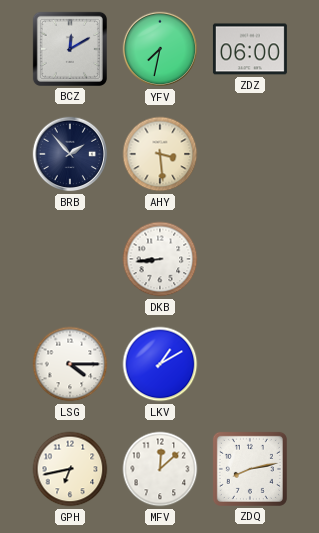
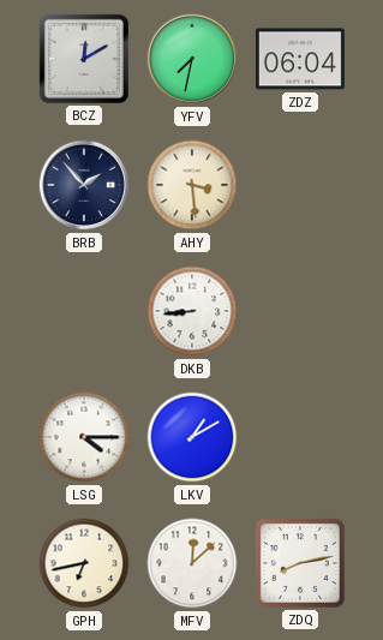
ZDZ: 06:00 -> 06:04 (300, 59)
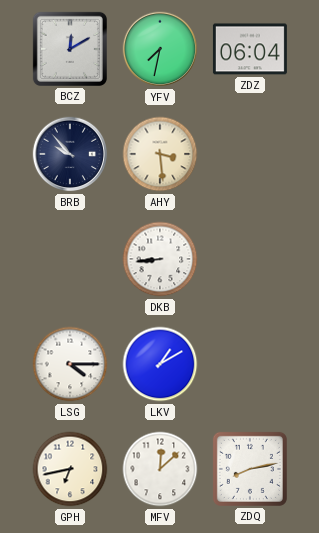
BRB: 1:53 -> 9:53 (70, 154)
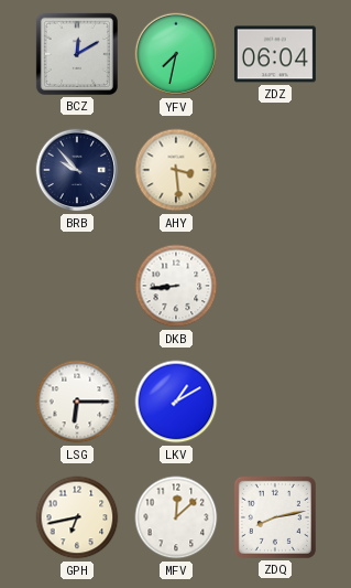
LSG: 4:15 -> 6:15 (77, 402)
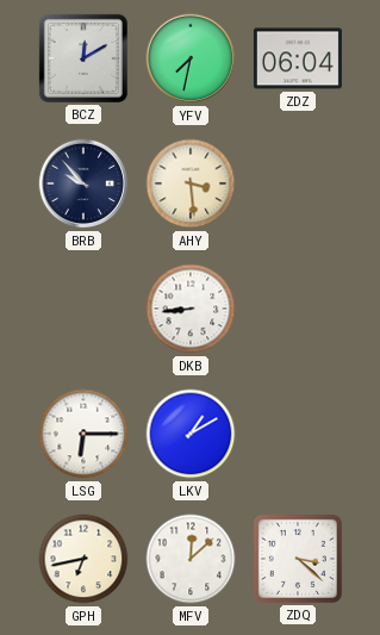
ZDQ: 8:13 -> 3:22 (298, 559)
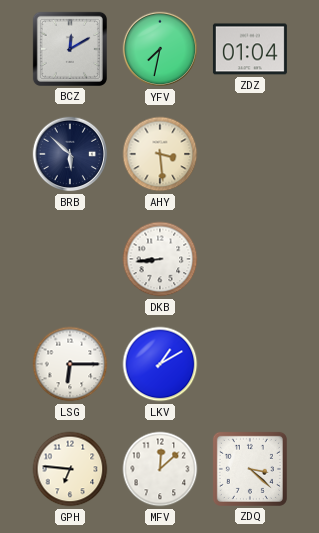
ZDZ: 06:04 -> 01:04 (250, 49)
BRB: 9:53 -> 5:52 (70, 154)
GPH: 6:43 -> 6:46 (70, 469)
